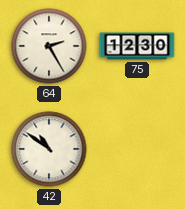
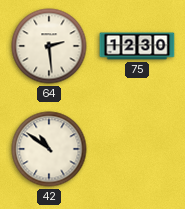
64: 2:25 -> 2:29 (49, 46)
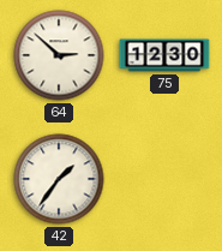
64: 2:29 -> 2:52 (59, 55)
42: 10:51 -> 1:36 (59, 179)
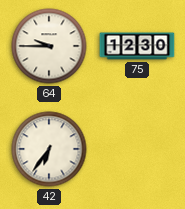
64: 2:52 -> 9:45 (49, 46)
42: 1:36 -> 6:36 (49, 149)
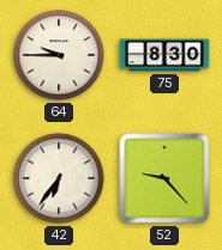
75: 12:30 -> 8:30 (164, 55)
52: none -> 9:23 (164, 178)
